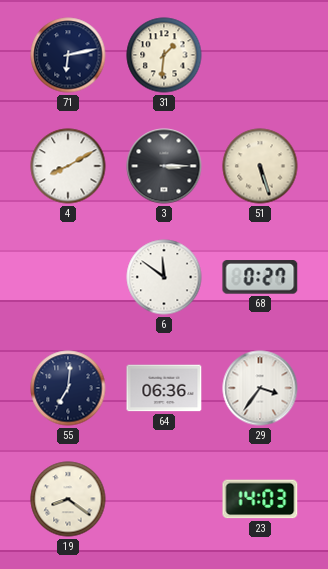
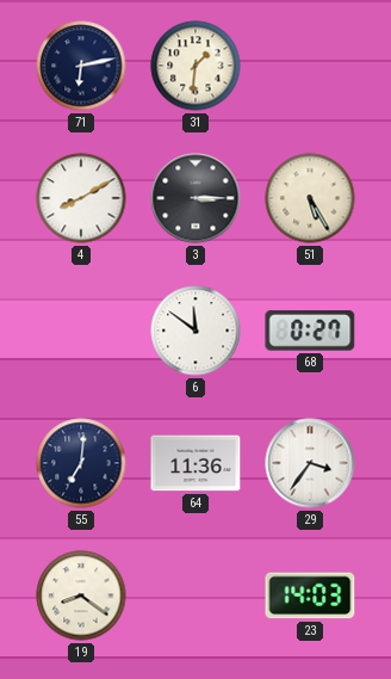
51: 5:27 -> 5:25 (310, 198)
64: 06:36 -> 11:36 (195, 463)
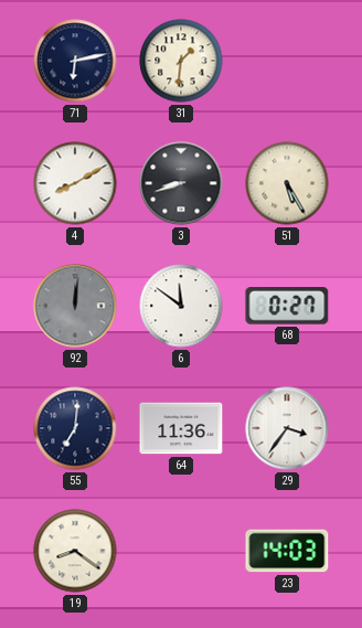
3: 3:15 -> 8:42 (181, 183)
92: none -> 12:01 (75, 306)
